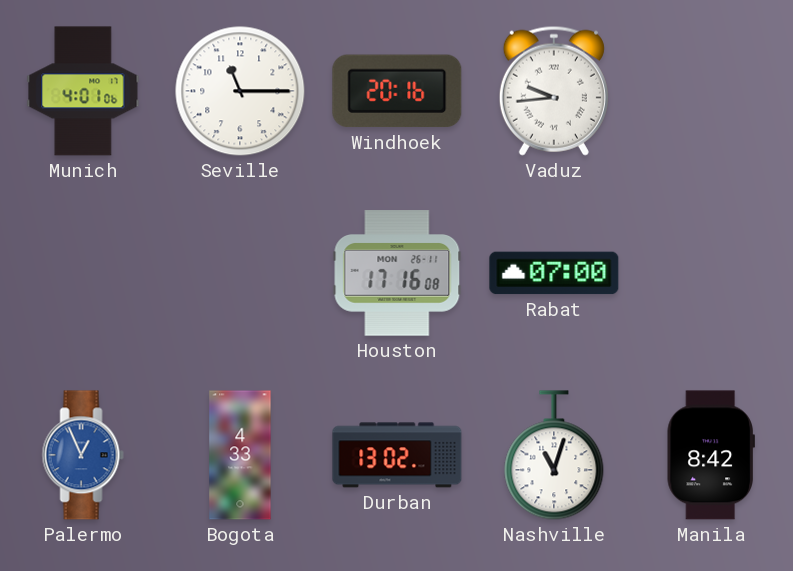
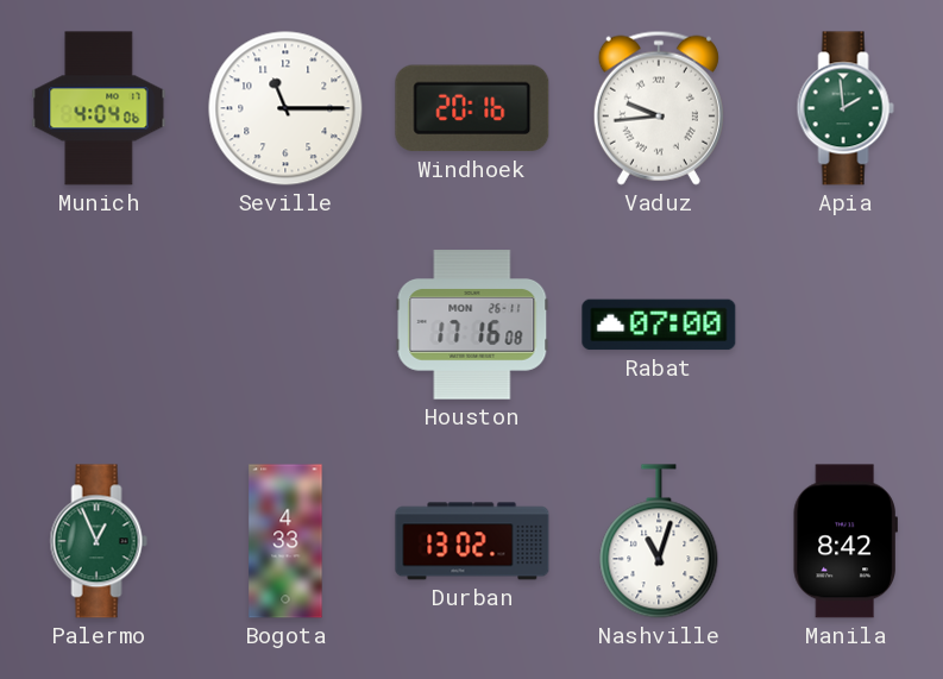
Munich: 4:01 -> 4:04 (99, 108)
Apia: none -> 1:59 (845, 108)
Palermo dial: blue -> green (99, 541)
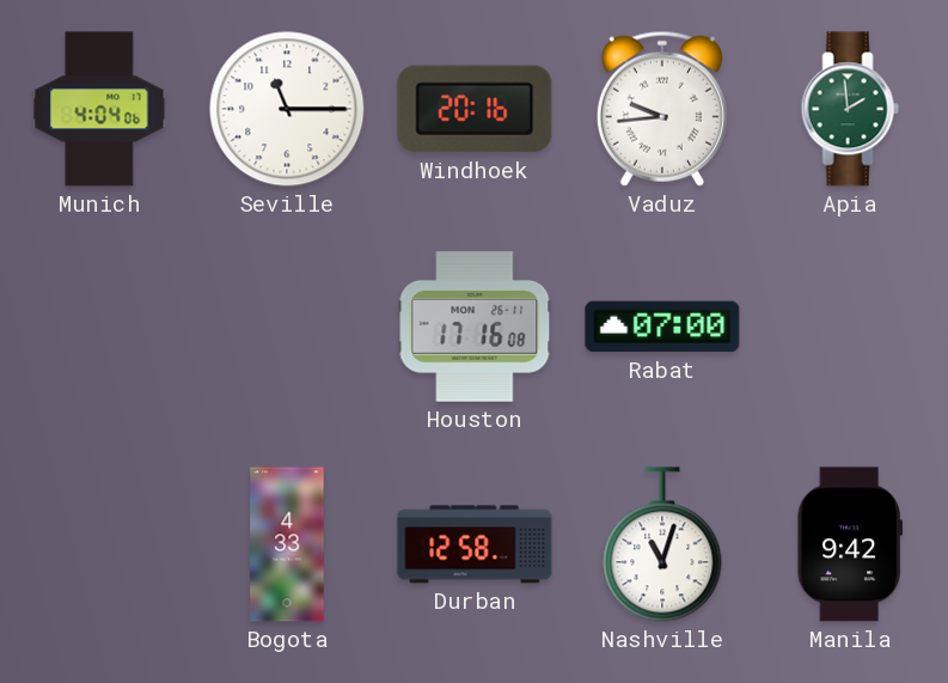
Palermo: 12:56 -> none (99, 541)
Durban: 13:02 -> 12:58 (475, 544)
Manila: 8:42 -> 9:42 (850, 544)
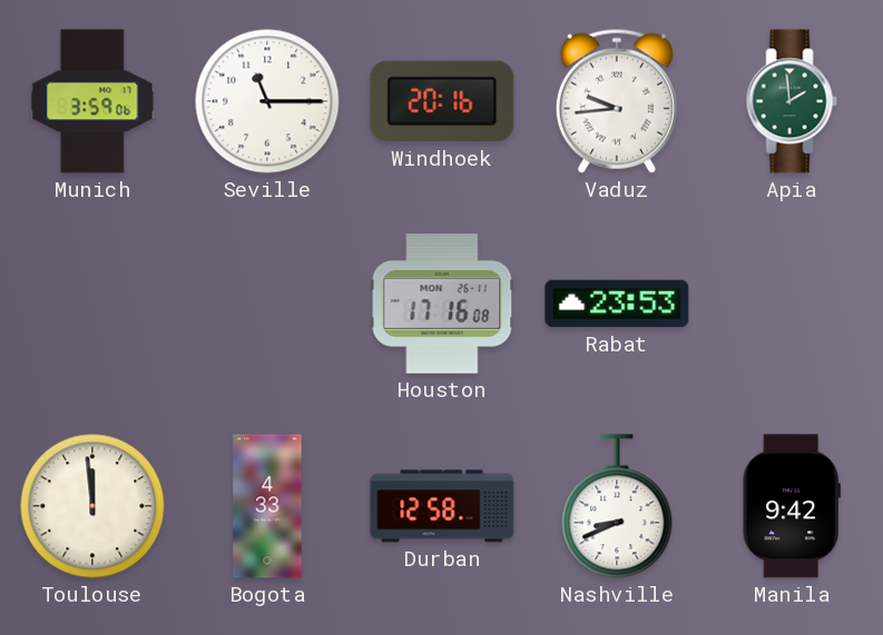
Munich: 4:04 -> 3:59 (92, 101)
Rabat: 07:00 -> 23:53 (617, 304)
Toulouse: none -> 11:59 (92, 506)
Nashville: 11:03 -> 8:41 (617, 506)
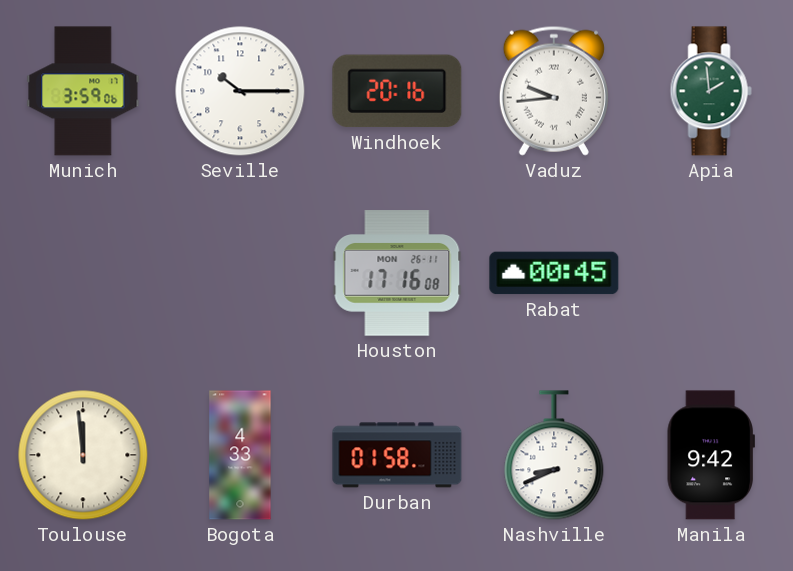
Seville: 11:15 -> 10:15 (240, 91)
Rabat: 23:53 -> 00:45 (554, 273)
Durban: 12:58 -> 01:58 (397, 455)
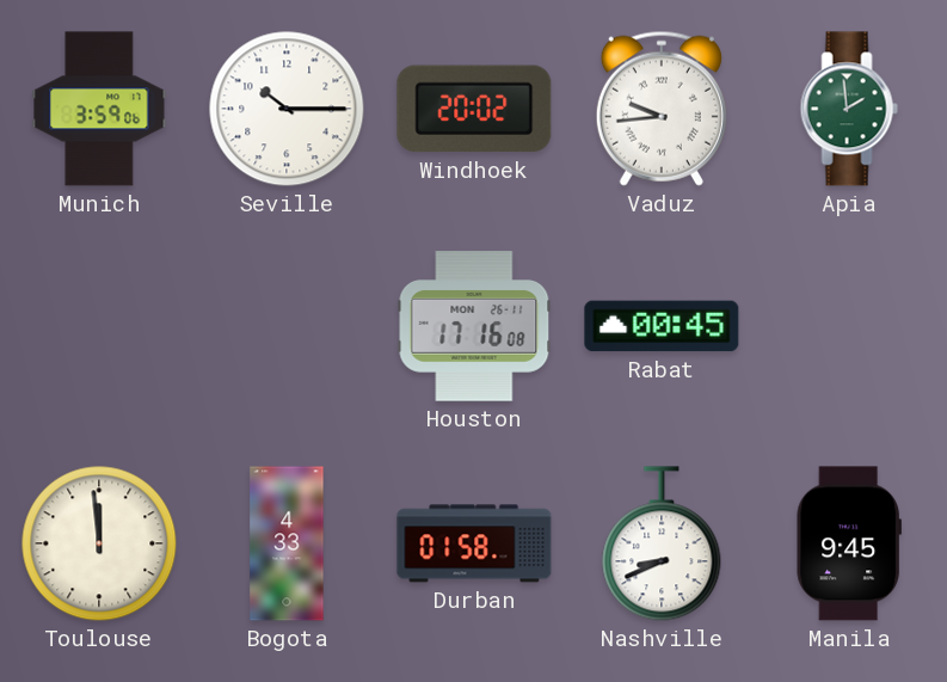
Windhoek: 20:16 -> 20:02 (474, 109)
Manila: 9:42 -> 9:45 (849, 543)
